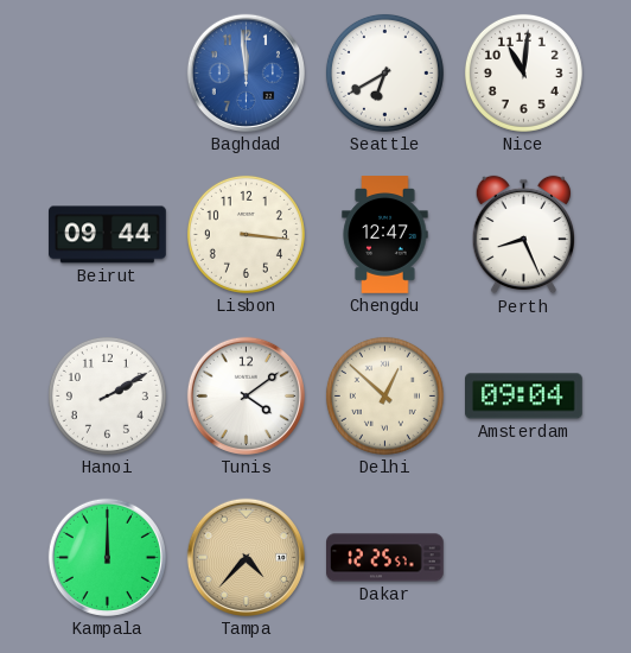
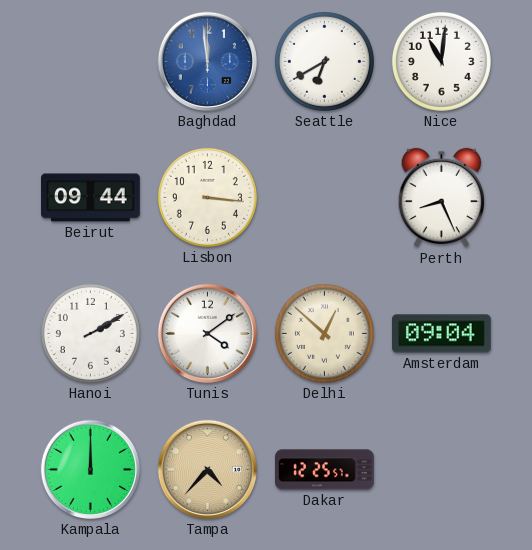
Chengdu: 12:47 -> none (385, 235)
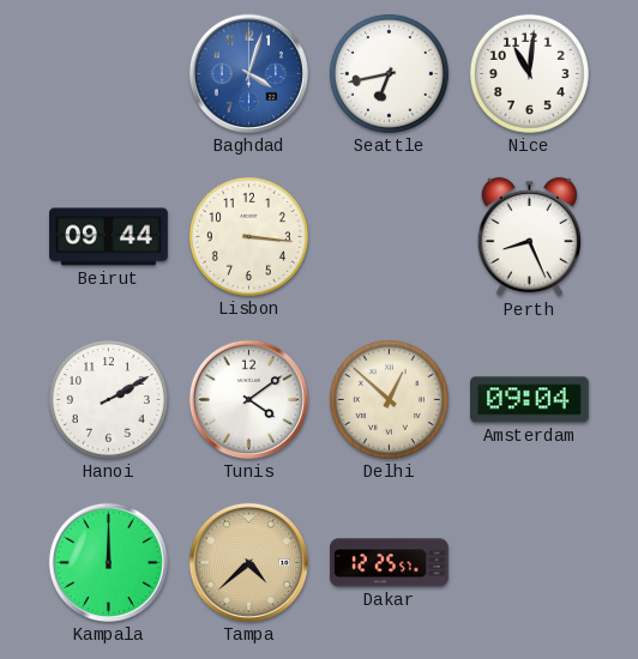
Baghdad: 11:59 -> 4:03 (248, 73)
Seattle: 6:40 -> 6:43 (389, 73)
Tampa: 4:37 -> 4:38 (248, 562)
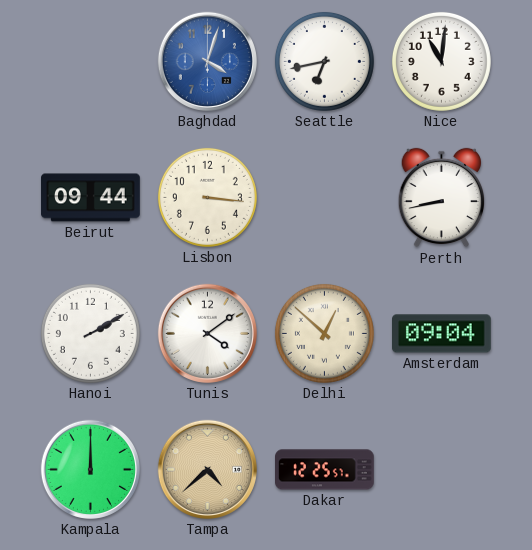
Perth: 8:26 -> 8:43 (441, 198)
